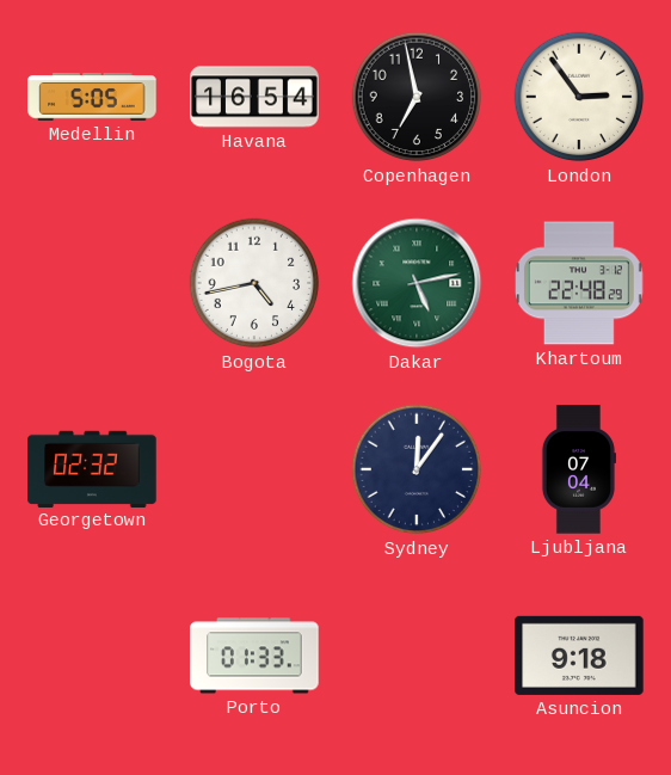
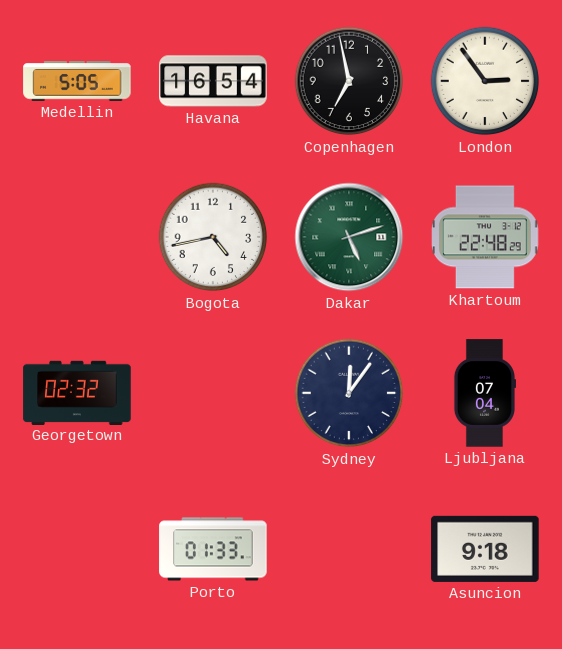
Dakar: 5:13 -> 5:12 (349, 237)
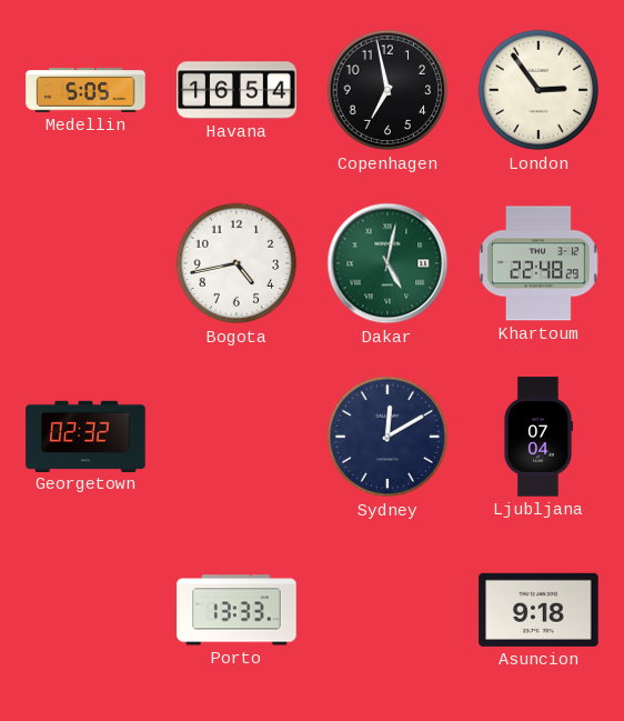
Dakar: 5:12 -> 5:02 (388, 263)
Sydney: 12:06 -> 12:10 (388, 437)
Porto: 01:33 -> 13:33 (236, 610)
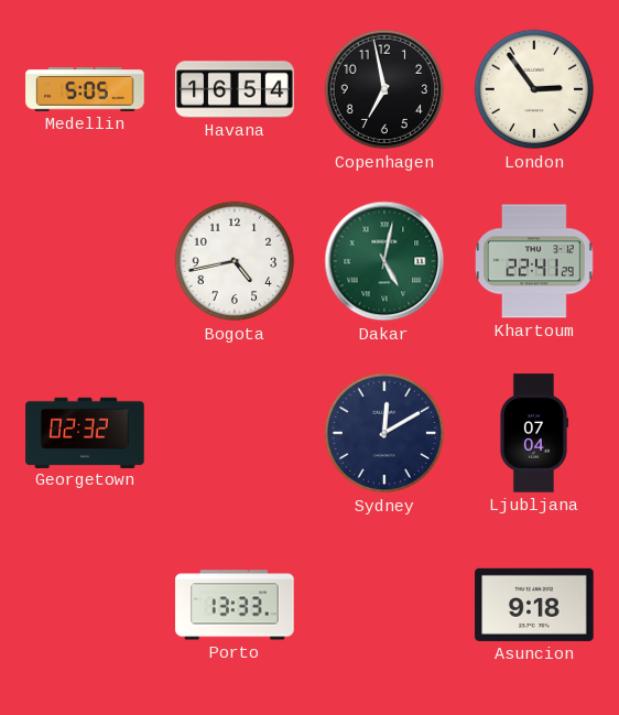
Khartoum: 22:48 -> 22:41 (535, 261)
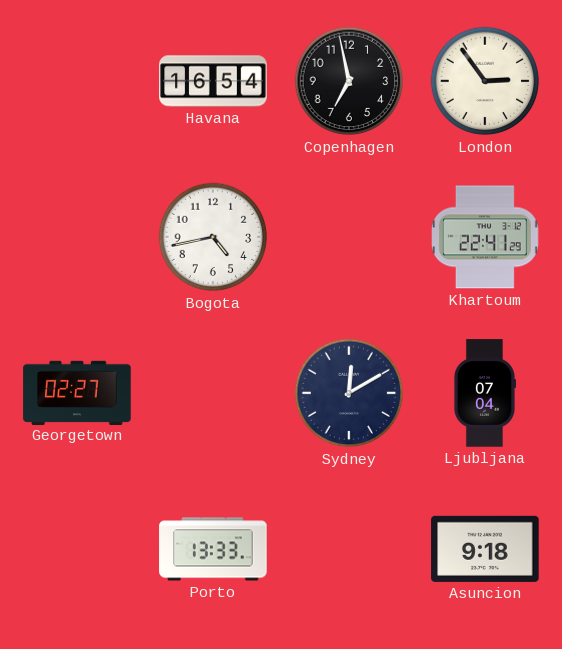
Medellin: 5:05 -> none (85, 89)
Dakar: 5:02 -> none (384, 261)
Georgetown: 02:32 -> 02:27 (77, 392)
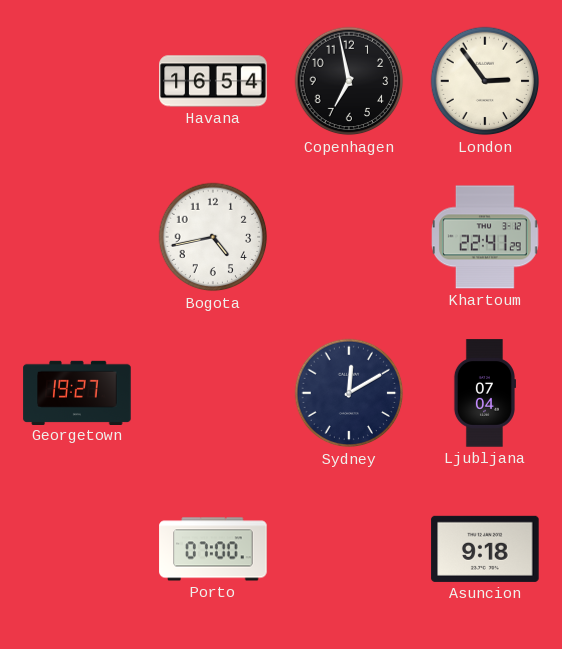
Georgetown: 02:27 -> 19:27 (77, 392)
Porto: 13:33 -> 07:00 (213, 549)
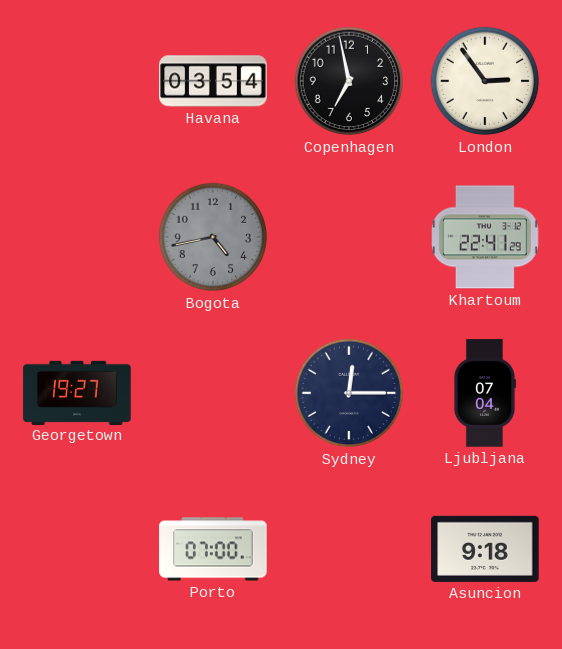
Havana: 16:54 -> 03:54 (213, 81)
Bogota dial: white -> grey (213, 237)
Sydney: 12:10 -> 12:15 (349, 393)
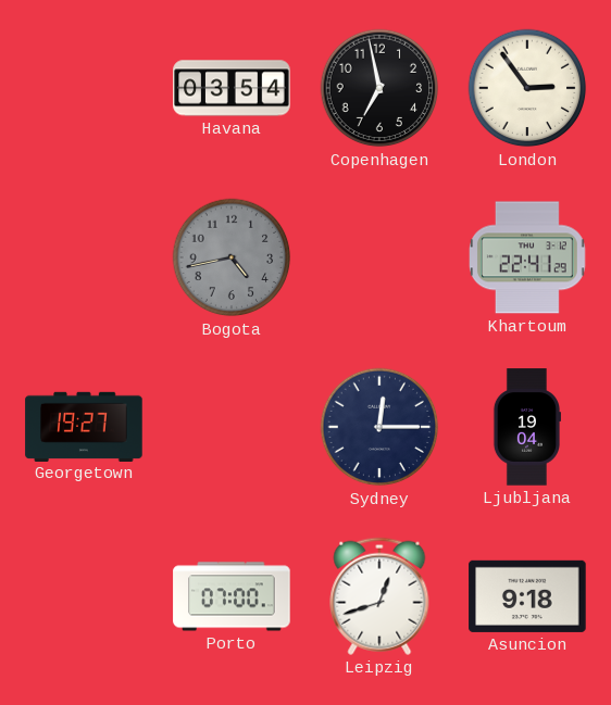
Ljubljana: 07:04 -> 19:04 (526, 427)
Leipzig: none -> 12:42 (379, 596)
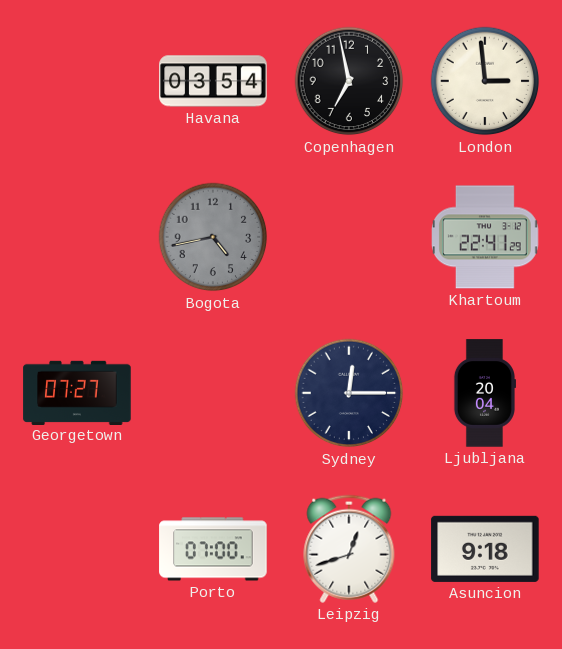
London: 2:54 -> 2:59 (485, 81)
Georgetown: 19:27 -> 07:27 (77, 392)
Ljubljana: 19:04 -> 20:04 (484, 393)
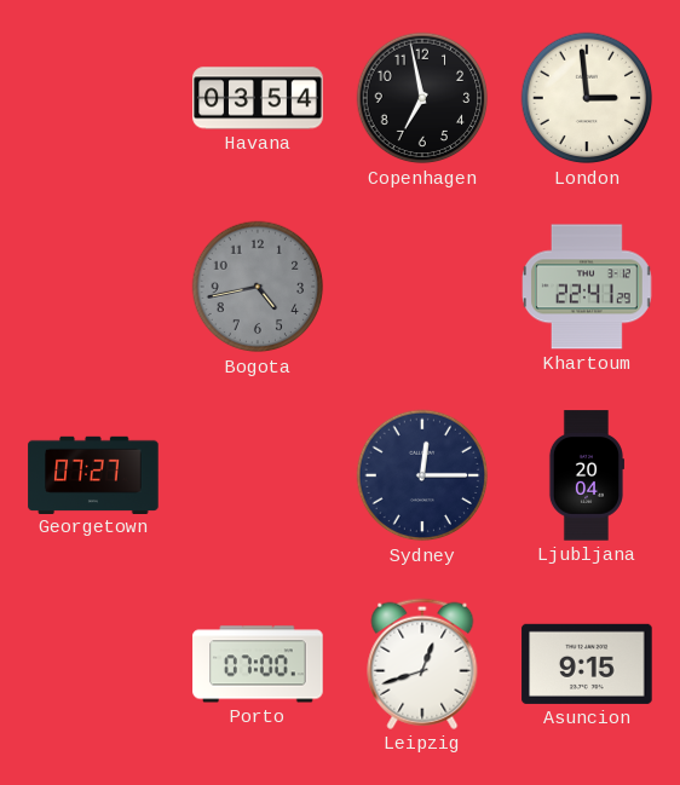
Asuncion: 9:18 -> 9:15 (587, 664)
